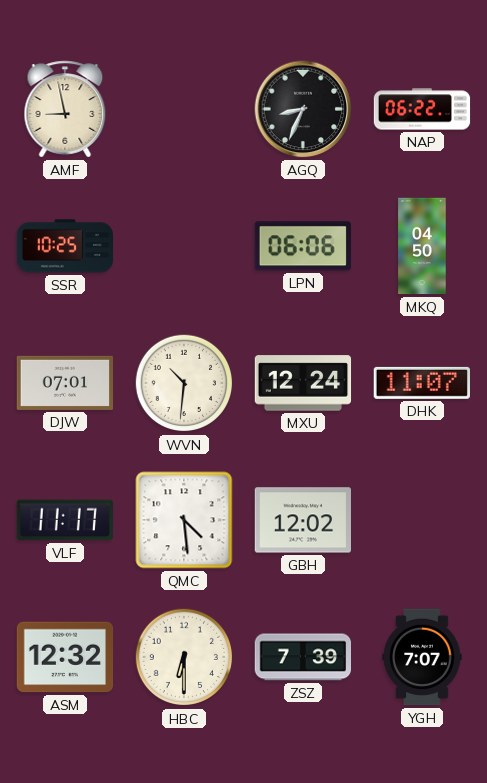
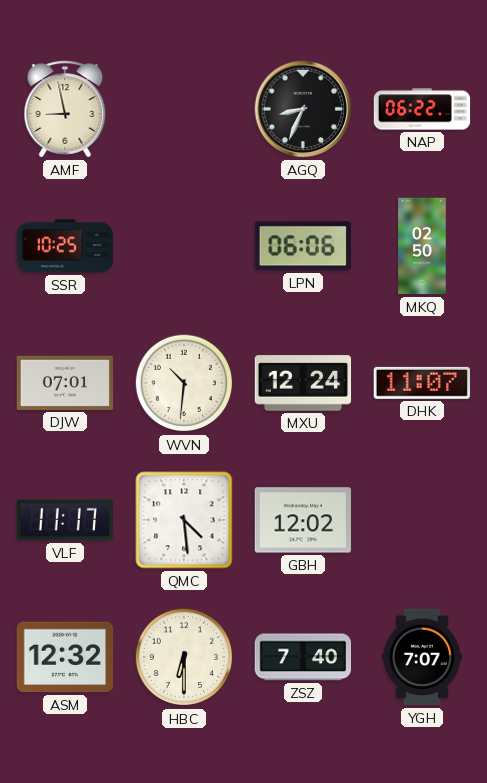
MKQ: 04:50 -> 02:50 (422, 246)
ZSZ: 7:39 -> 7:40 (303, 657)
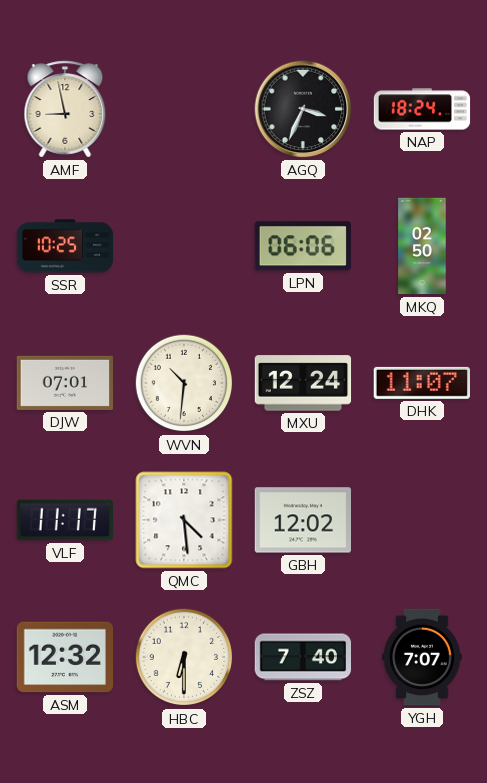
AGQ: 8:34 -> 3:34 (303, 109)
NAP: 06:22 -> 18:24 (422, 109)
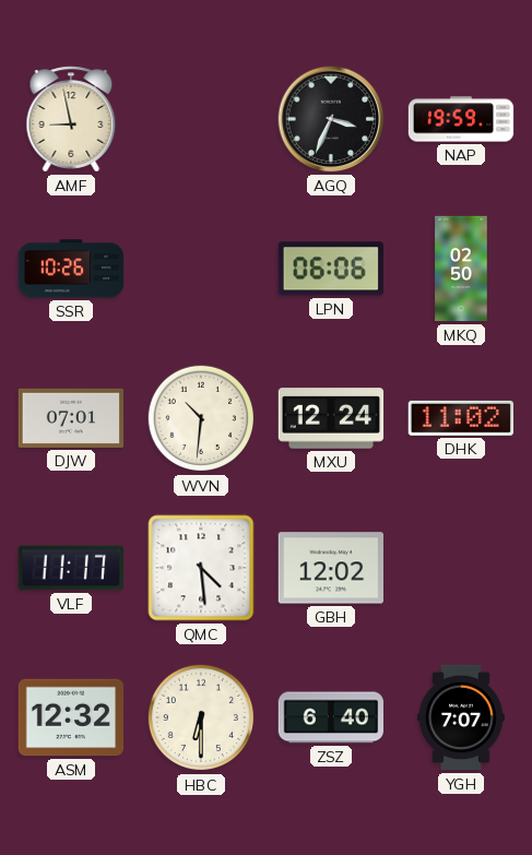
NAP: 18:24 -> 19:59 (461, 119)
SSR: 10:25 -> 10:26 (71, 269)
DHK: 11:07 -> 11:02 (461, 418)
ZSZ: 7:40 -> 6:40 (331, 717)
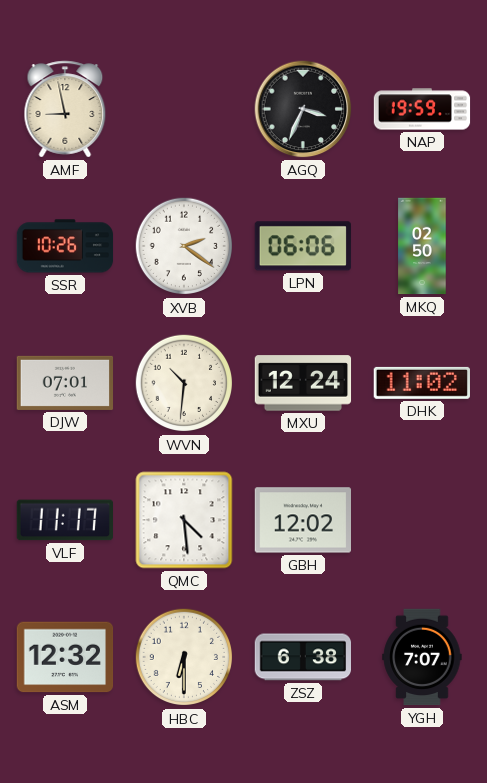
XVB: none -> 2:21 (184, 246)
ZSZ: 6:40 -> 6:38 (303, 657)
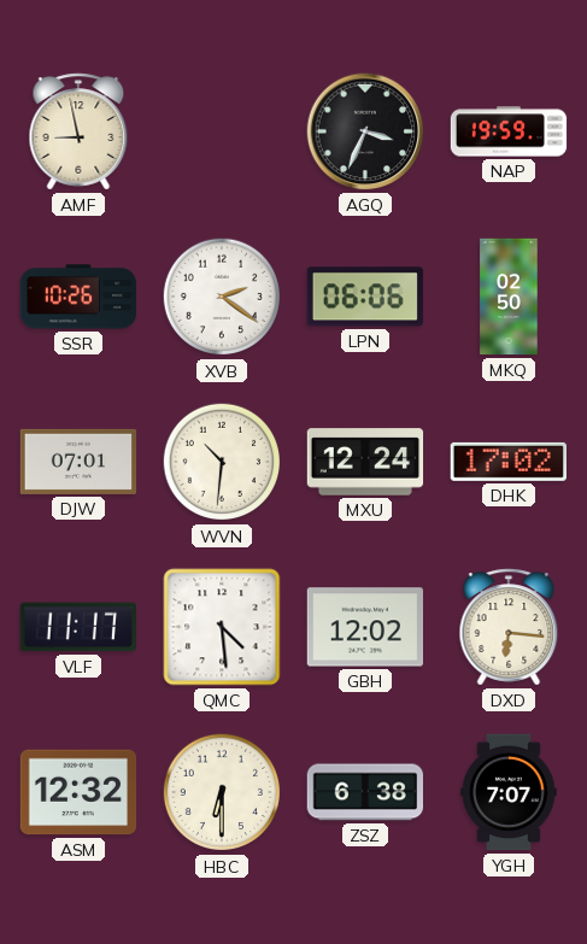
DHK: 11:02 -> 17:02 (509, 462)
DXD: none -> 6:16 (509, 627)
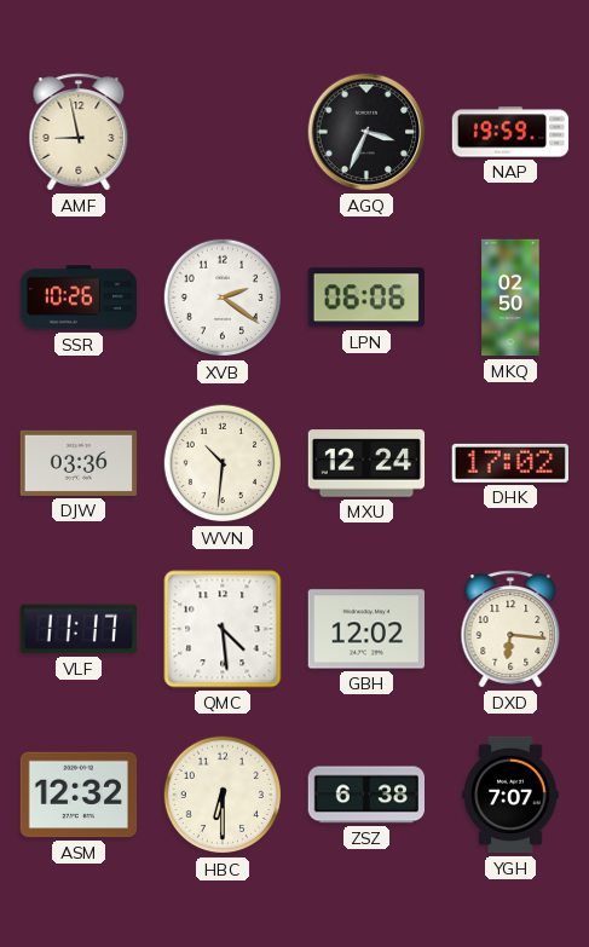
DJW: 07:01 -> 03:36 (79, 463)
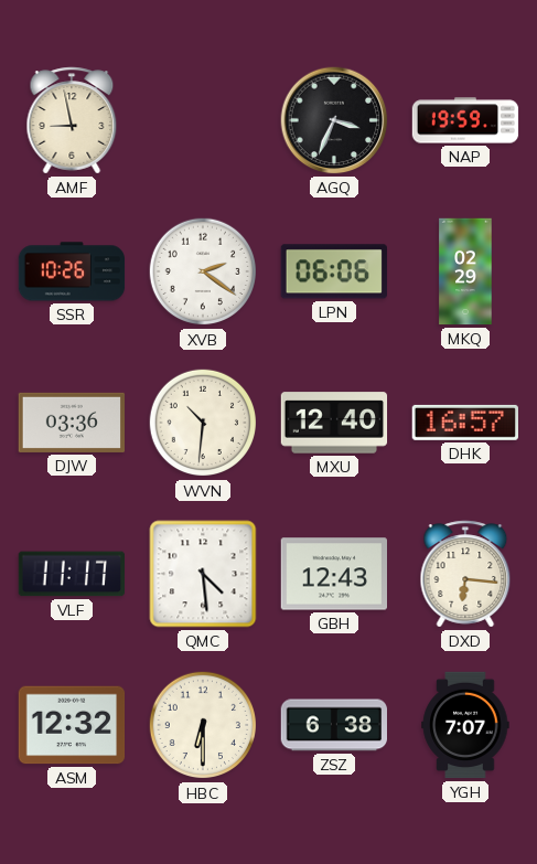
MKQ: 02:50 -> 02:29 (465, 271)
MXU: 12:24 -> 12:40 (334, 423)
DHK: 17:02 -> 16:57 (465, 423)
GBH: 12:02 -> 12:43 (334, 574)
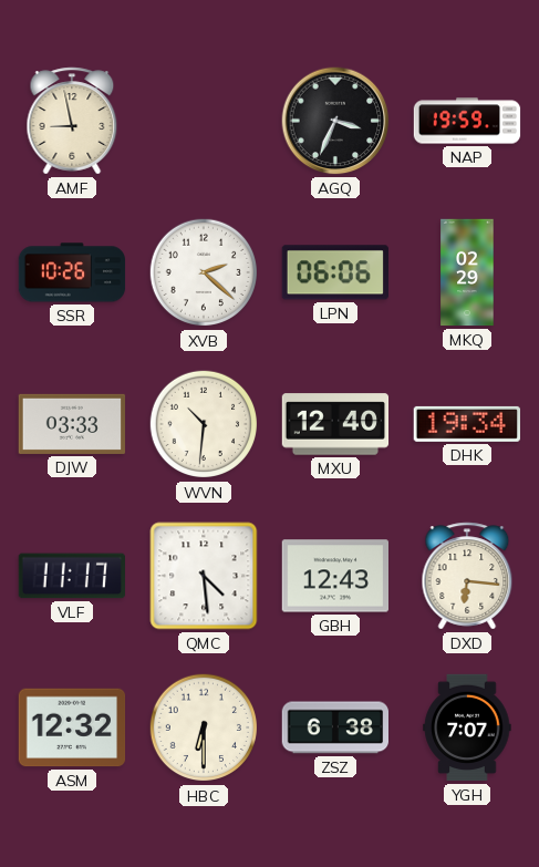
XVB: 2:21 -> 2:22 (204, 272)
DJW: 03:36 -> 03:33 (72, 424)
DHK: 16:57 -> 19:34 (467, 424)
